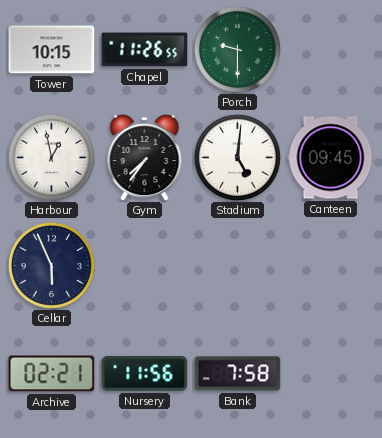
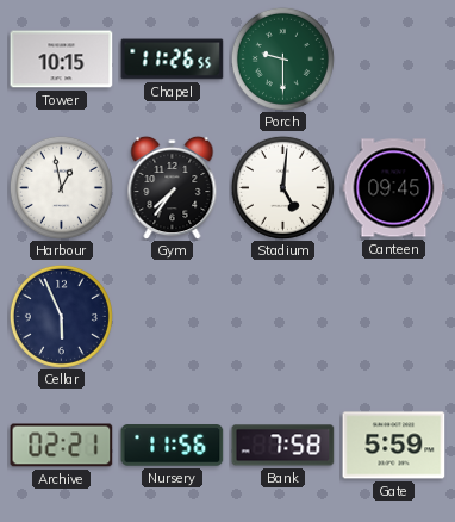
Gate: none -> 5:59 (394, 446)
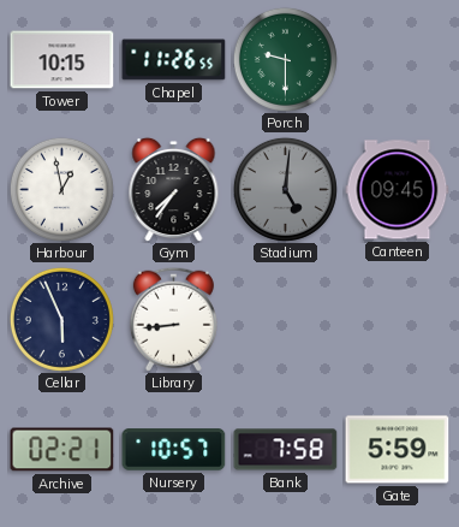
Stadium dial: white -> grey (285, 189)
Library: none -> 8:44 (173, 319)
Nursery: 11:56 -> 10:57 (174, 450)
